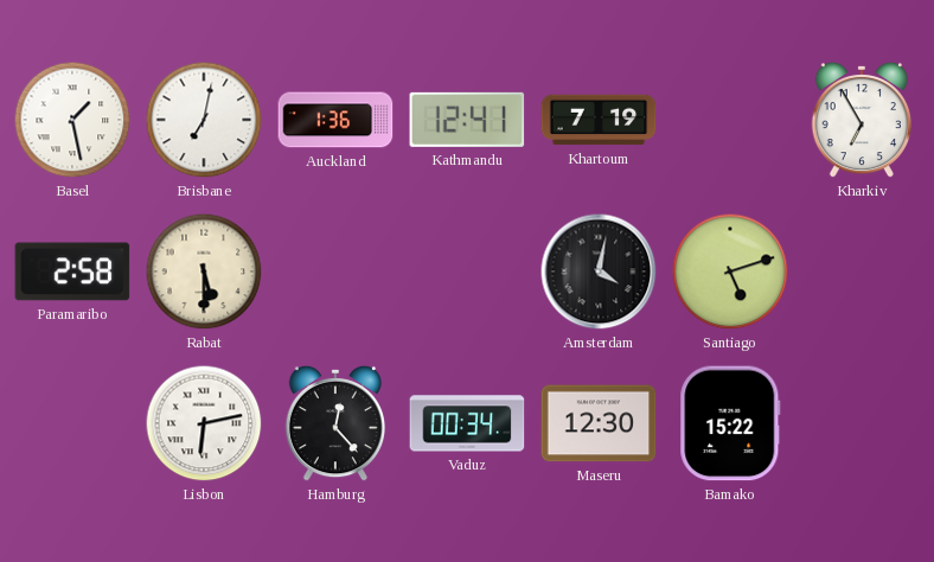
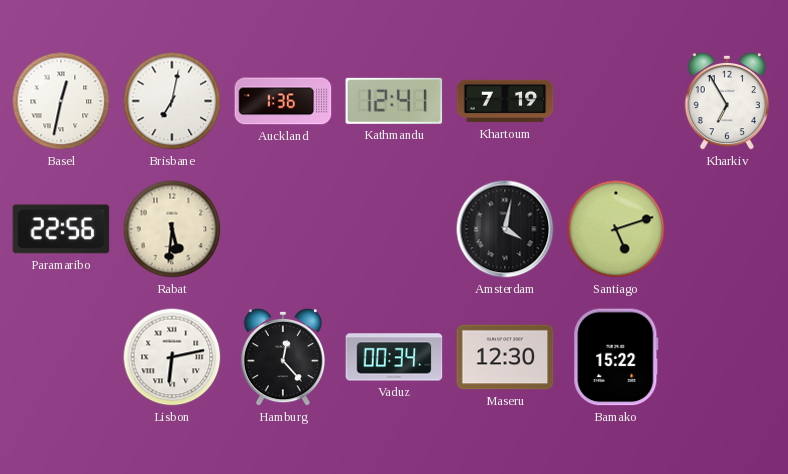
Basel: 1:28 -> 12:32 (61, 101)
Paramaribo: 2:58 -> 22:56 (61, 229)
Rabat: 5:30 -> 5:31 (172, 229)
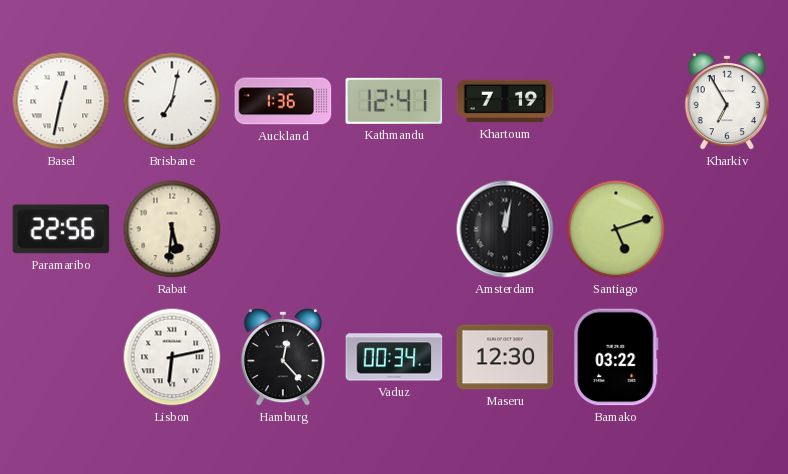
Amsterdam: 4:02 -> 12:02 (505, 229)
Bamako: 15:22 -> 03:22 (616, 357)
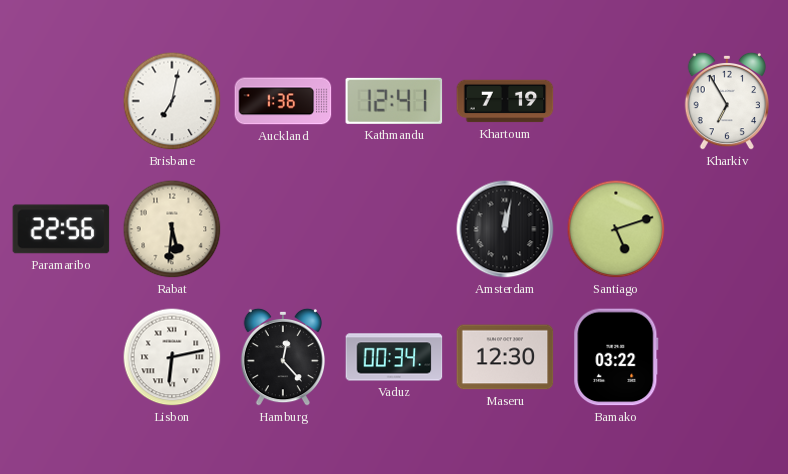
Basel: 12:32 -> none (61, 101)
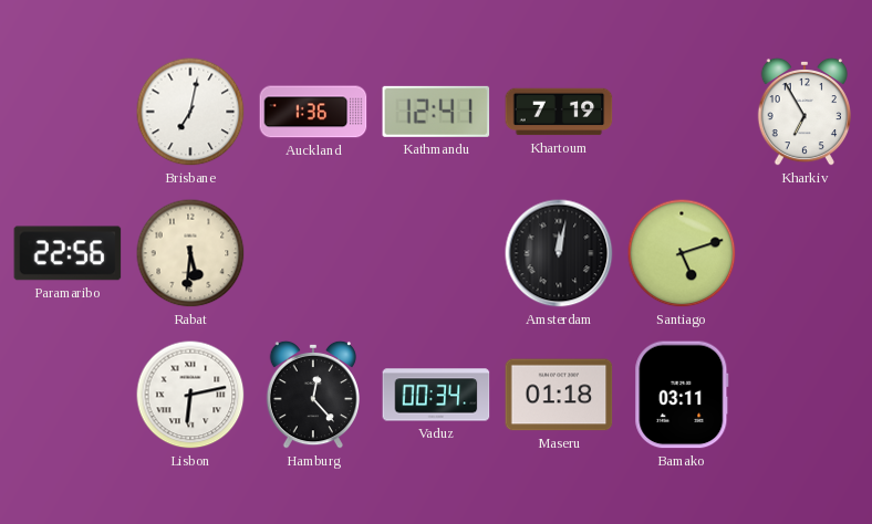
Maseru: 12:30 -> 01:18 (559, 395)
Bamako: 03:22 -> 03:11 (682, 395)
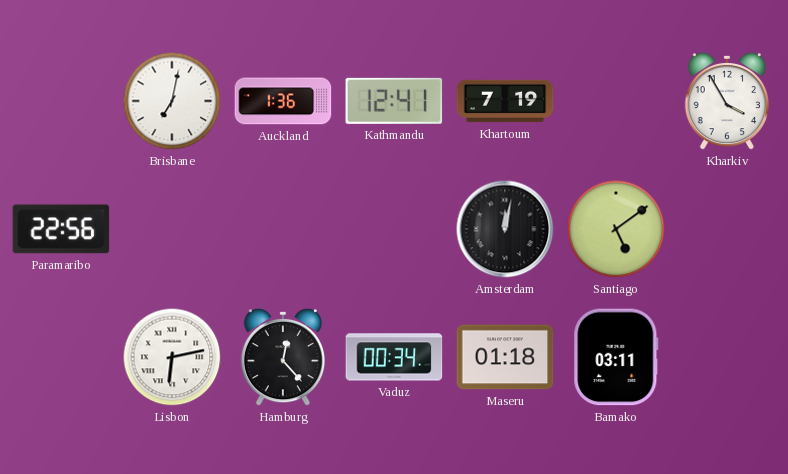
Kharkiv: 6:55 -> 3:55 (726, 101)
Rabat: 5:31 -> none (190, 253)
Santiago: 5:12 -> 5:09 (616, 229)
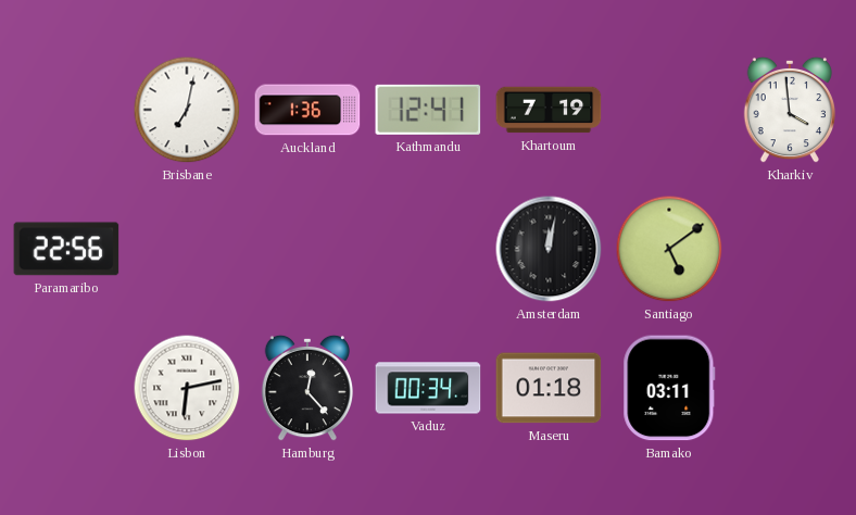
Kharkiv: 3:55 -> 3:59 (789, 110)
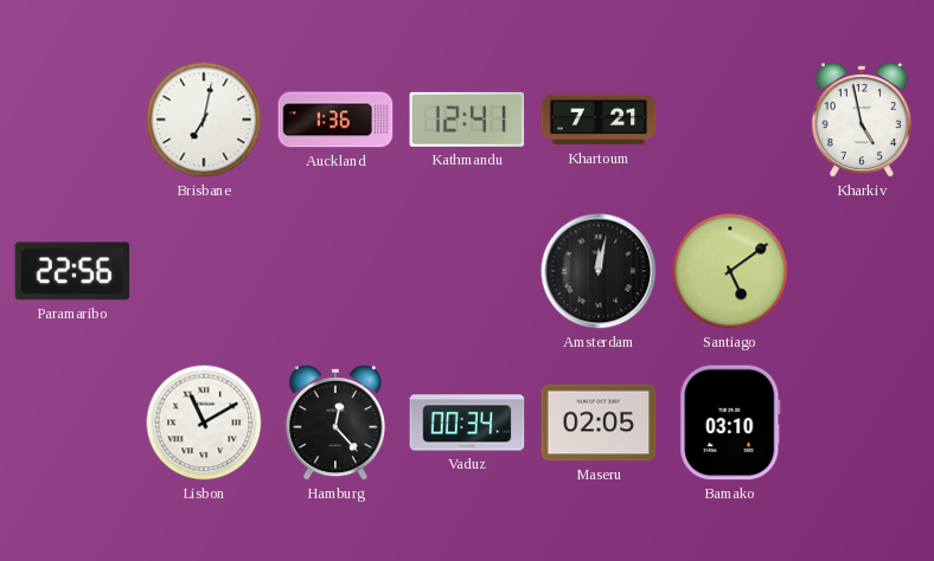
Khartoum: 7:19 -> 7:21 (599, 120)
Kharkiv: 3:59 -> 4:58 (861, 120)
Lisbon: 6:13 -> 11:10 (204, 423)
Maseru: 01:18 -> 02:05 (599, 423)
Bamako: 03:11 -> 03:10 (730, 423)
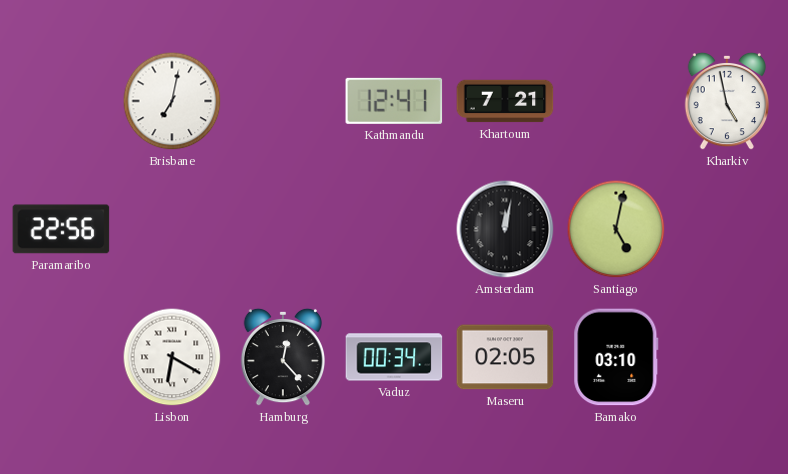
Auckland: 1:36 -> none (335, 120)
Santiago: 5:09 -> 5:02 (616, 229)
Lisbon: 11:10 -> 6:20 (172, 357)
